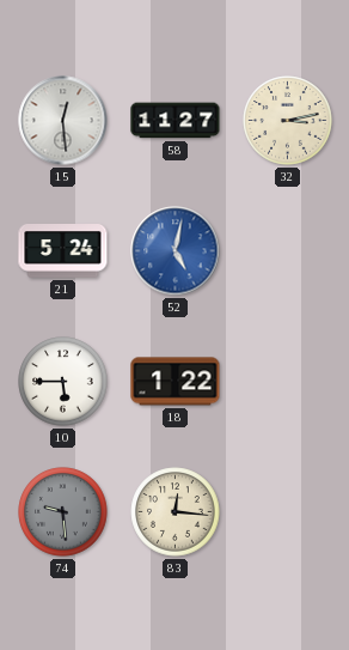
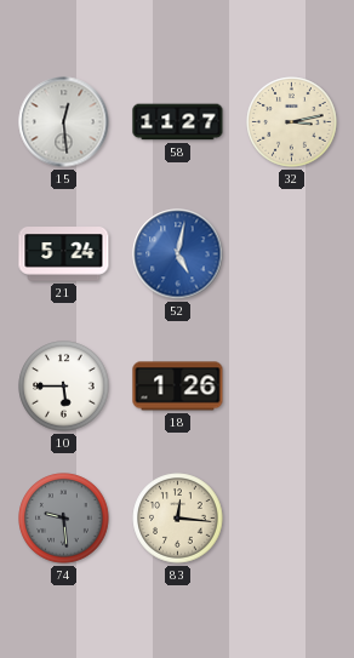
18: 1:22 -> 1:26 (178, 387)
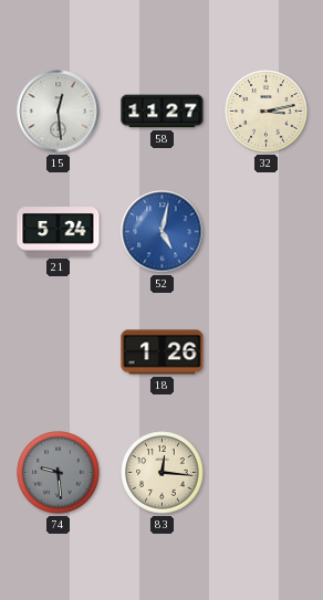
10: 5:45 -> none (64, 387)
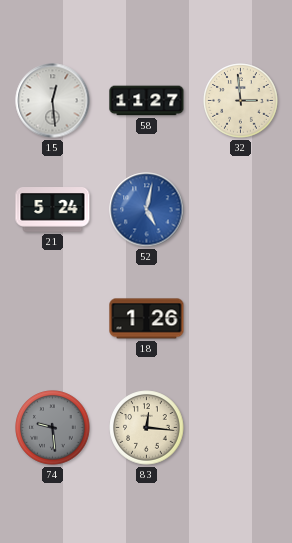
32: 3:13 -> 2:59 (241, 101)
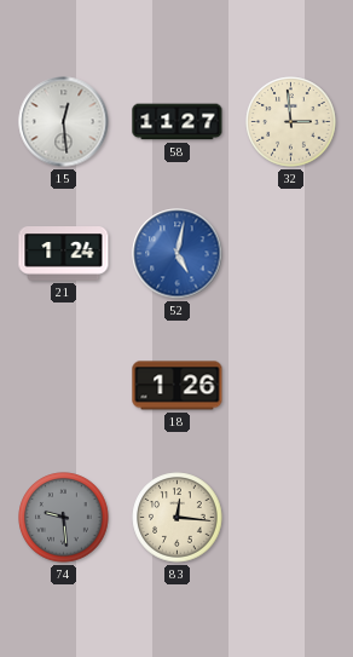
21: 5:24 -> 1:24 (64, 254)
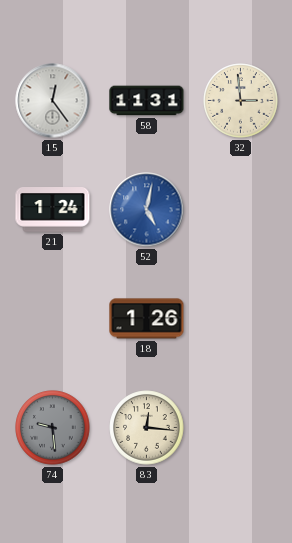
15: 12:29 -> 12:24 (53, 101)
58: 11:27 -> 11:31 (147, 101)
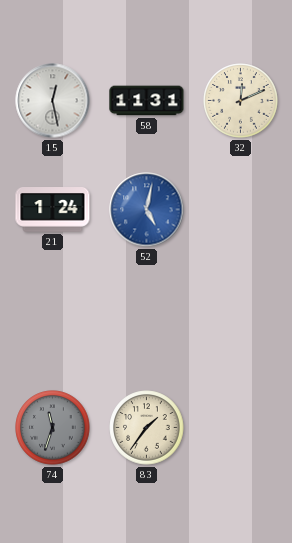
15: 12:24 -> 12:28 (53, 101)
32: 2:59 -> 12:11 (241, 101)
18: 1:26 -> none (147, 319)
74: 9:29 -> 11:33 (53, 428)
83: 12:16 -> 1:36 (147, 428)
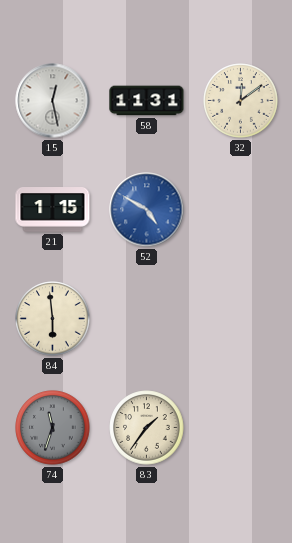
32: 12:11 -> 12:09 (241, 101)
21: 1:24 -> 1:15 (53, 210)
52: 5:02 -> 4:50 (147, 210)
84: none -> 5:59 (53, 319)
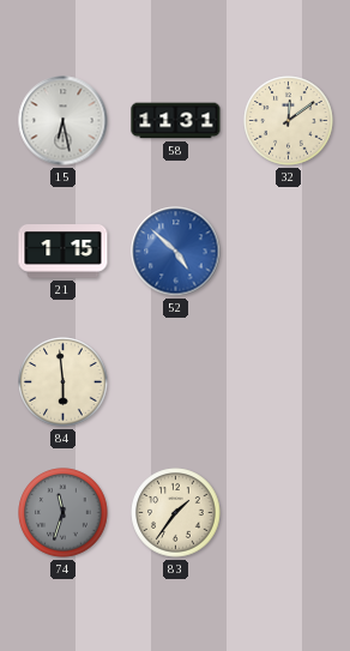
15: 12:28 -> 6:28 (64, 121)
52: 4:50 -> 4:52 (176, 252)
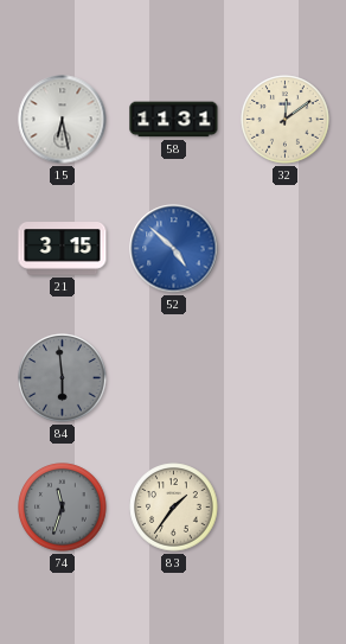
21: 1:15 -> 3:15 (63, 249)
84 dial: cream -> grey (63, 378)
